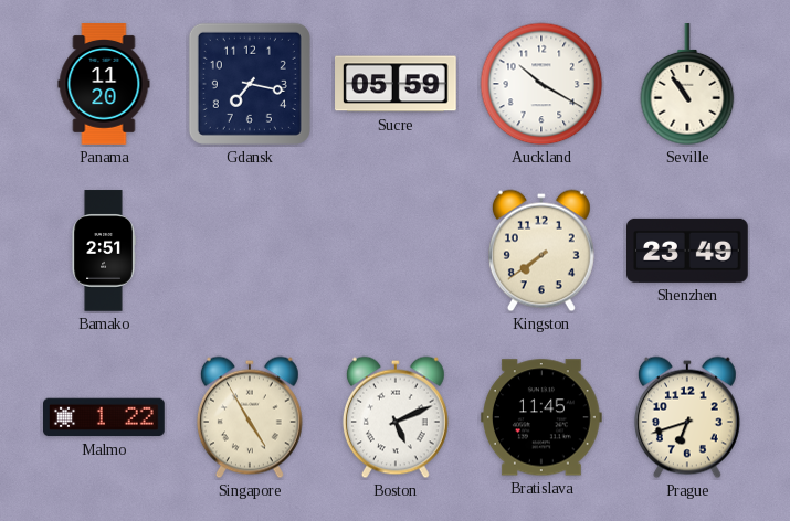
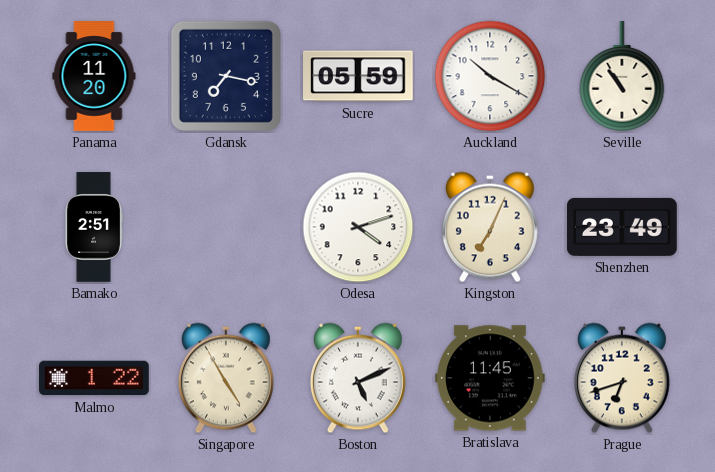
Odesa: none -> 4:12 (358, 227)
Kingston: 7:39 -> 7:04 (490, 227)
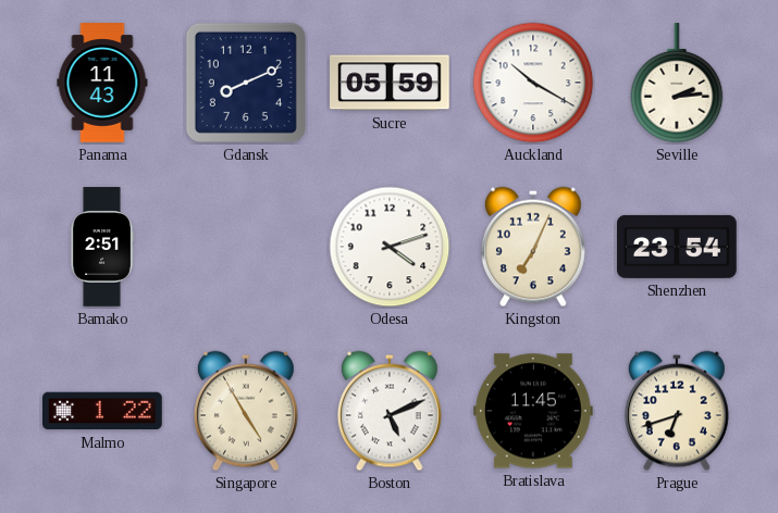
Panama: 11:20 -> 11:43 (102, 83)
Gdansk: 7:17 -> 8:11 (246, 83)
Seville: 10:54 -> 2:14 (677, 84)
Shenzhen: 23:49 -> 23:54 (678, 247)
